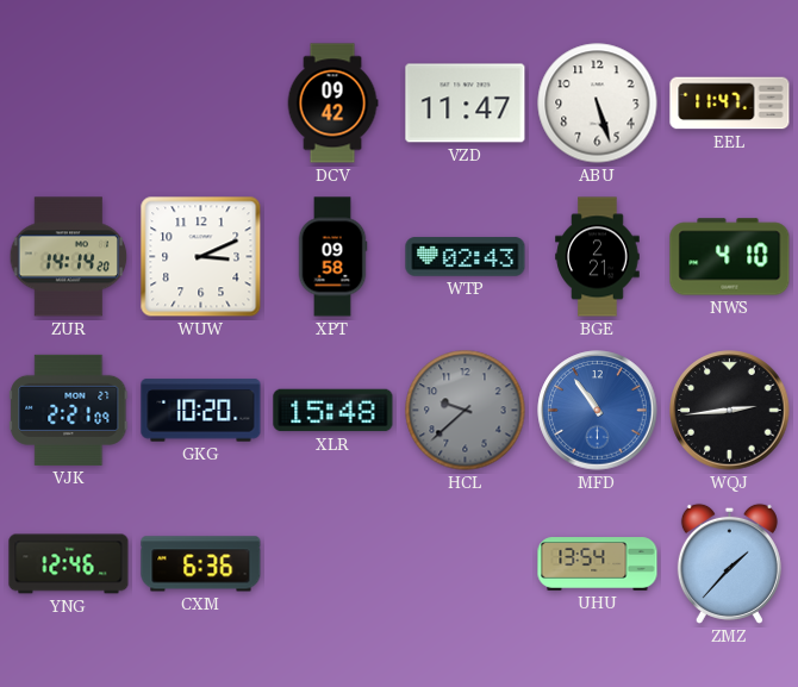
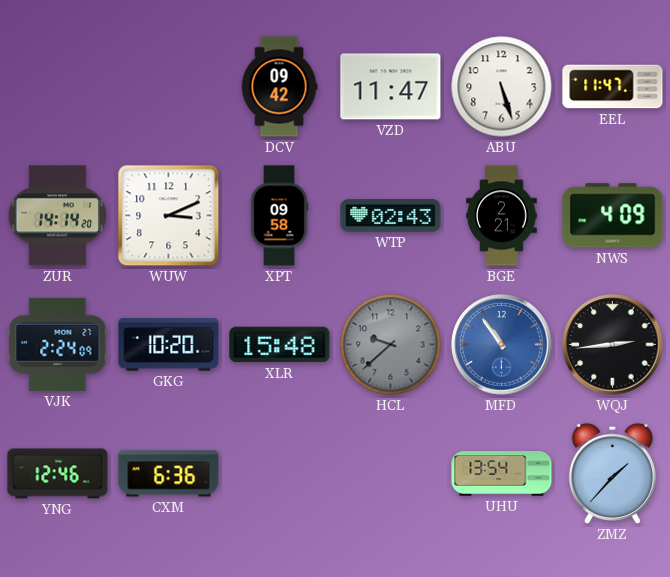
NWS: 4:10 -> 4:09 (613, 216)
VJK: 2:21 -> 2:24 (58, 344)
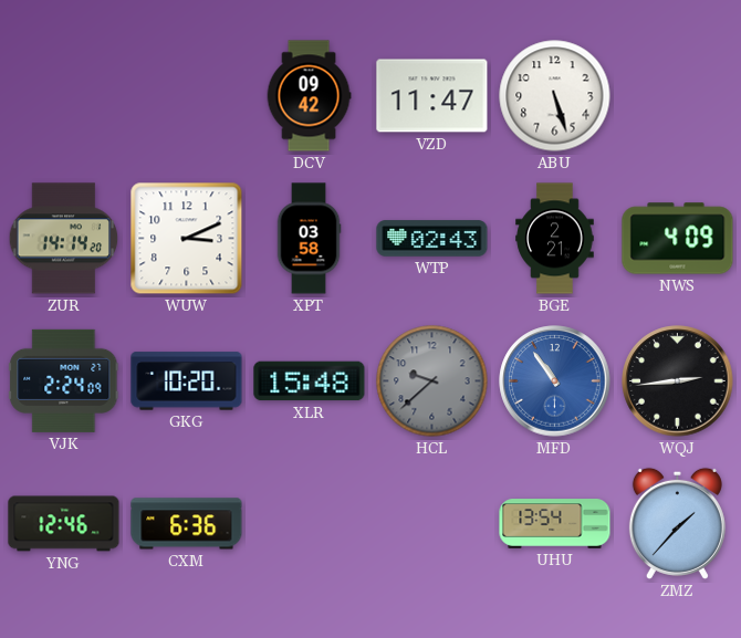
EEL: 11:47 -> none (613, 87)
XPT: 09:58 -> 03:58 (309, 239)
